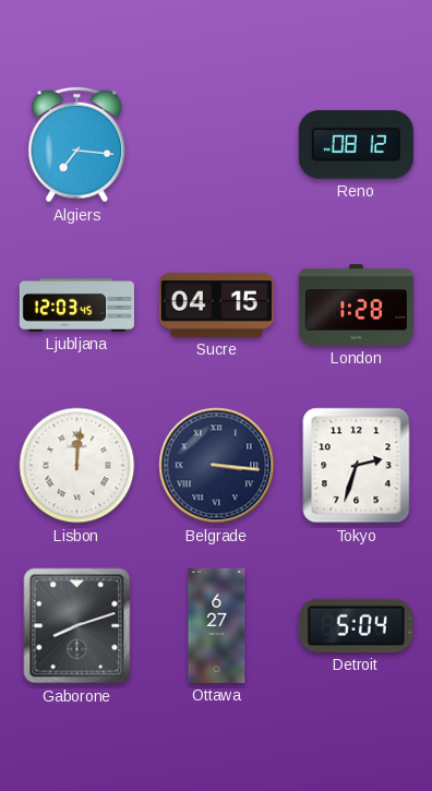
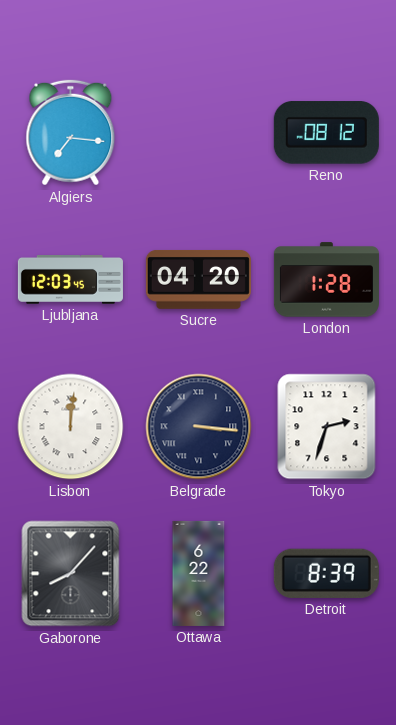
Sucre: 04:15 -> 04:20 (198, 279)
Gaborone: 8:12 -> 8:07 (71, 574)
Ottawa: 6:27 -> 6:22 (199, 573)
Detroit: 5:04 -> 8:39 (326, 573)
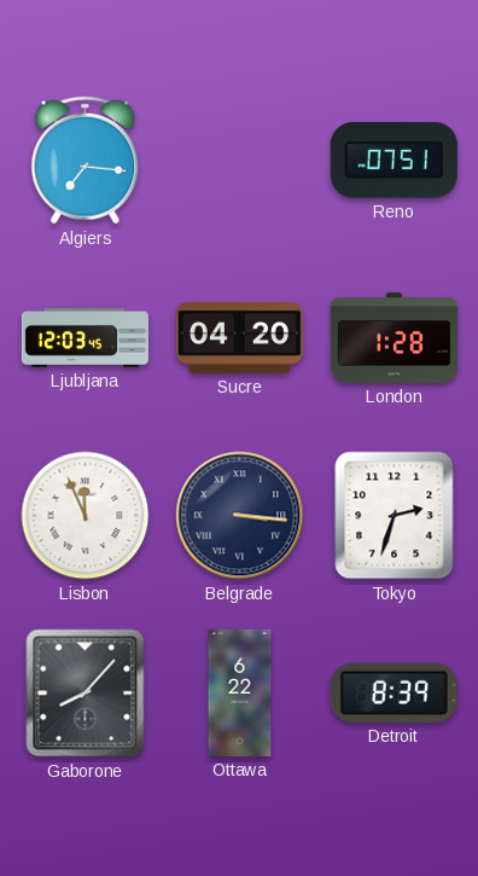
Reno: 08:12 -> 07:51 (394, 161)
Lisbon: 12:01 -> 11:56 (86, 516)
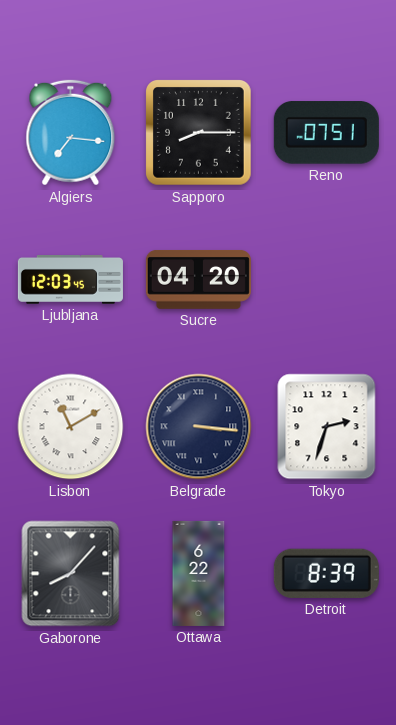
Sapporo: none -> 8:15 (199, 133)
London: 1:28 -> none (394, 338)
Lisbon: 11:56 -> 11:10 (71, 427)
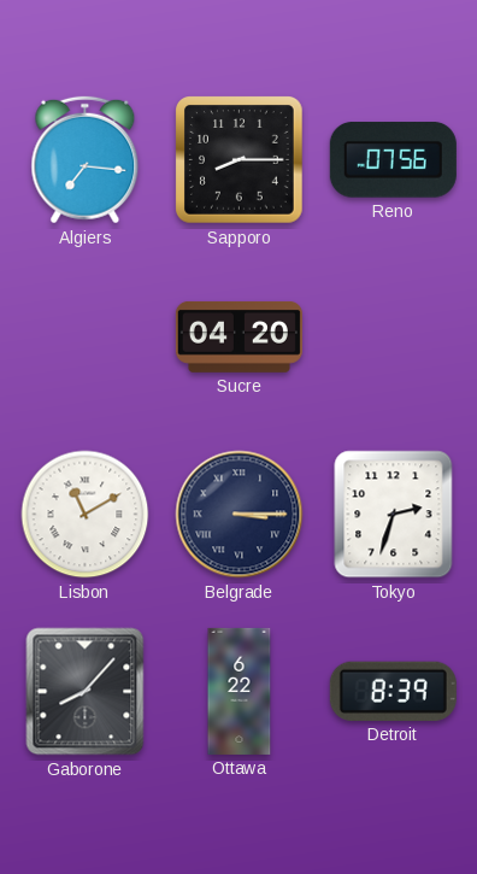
Reno: 07:51 -> 07:56 (393, 160)
Ljubljana: 12:03 -> none (70, 280)
Belgrade: 3:16 -> 3:15 (240, 515)
